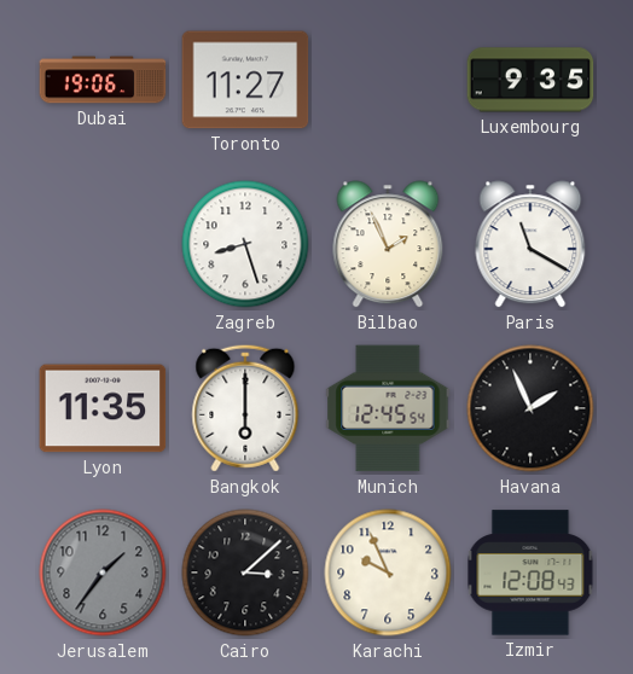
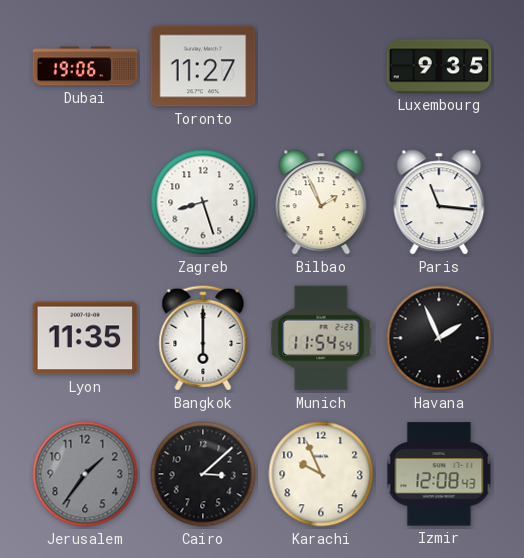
Paris: 11:20 -> 11:16 (439, 202)
Munich: 12:45 -> 11:54 (321, 338)
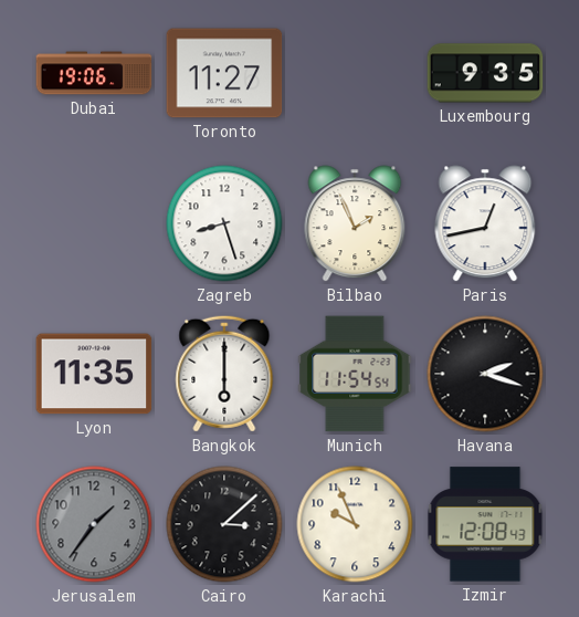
Paris: 11:16 -> 12:43 (485, 223)
Havana: 1:56 -> 2:18 (485, 374)
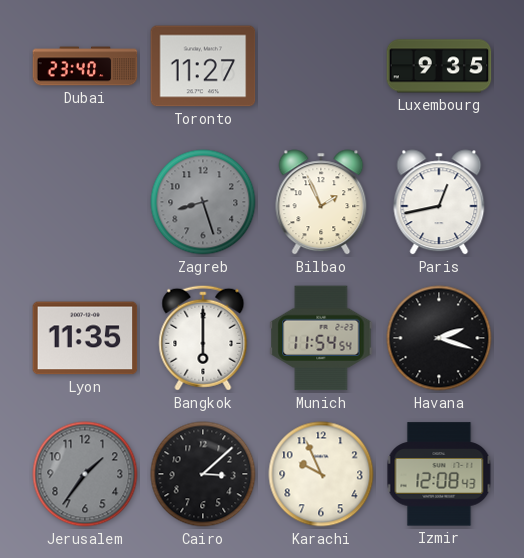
Dubai: 19:06 -> 23:40 (85, 66)
Zagreb dial: white -> grey (203, 202)
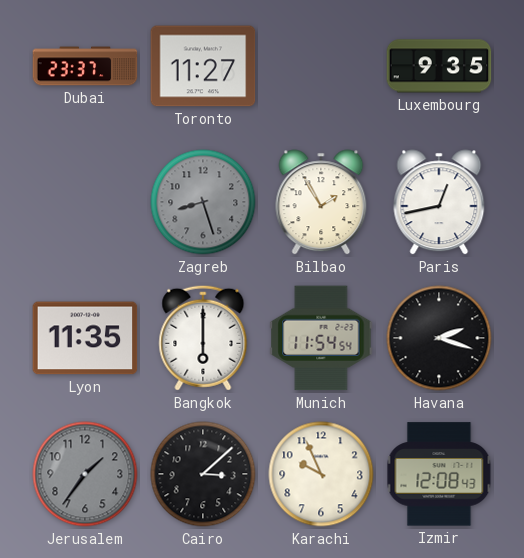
Dubai: 23:40 -> 23:37 (85, 66)
Bilbao: 1:56 -> 1:55 (321, 202)
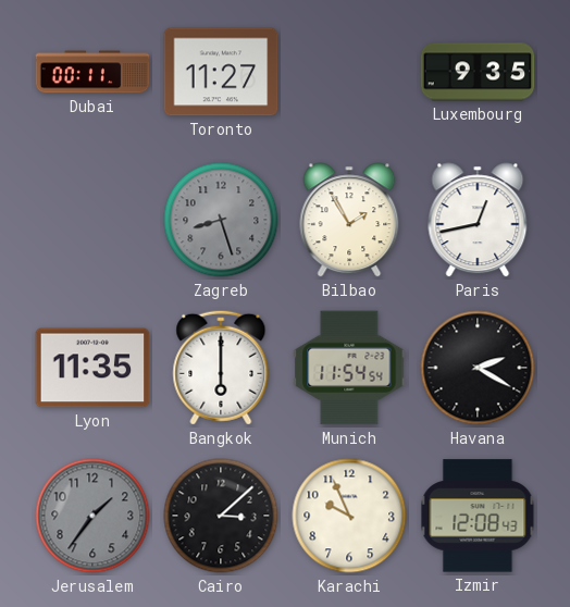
Dubai: 23:37 -> 00:11 (92, 72)
Havana: 2:18 -> 2:20 (478, 368)
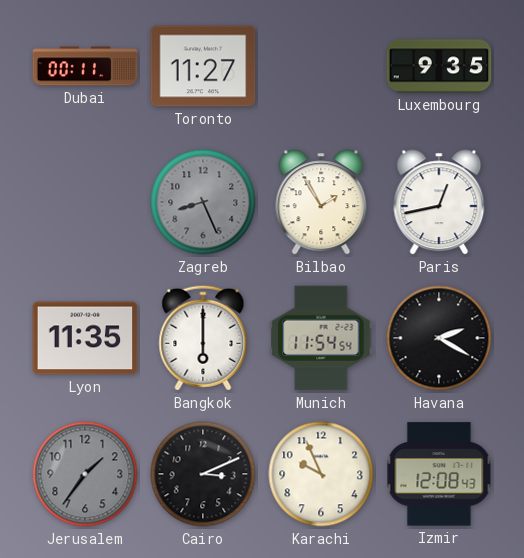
Zagreb: 8:27 -> 8:26 (203, 202)
Cairo: 3:08 -> 3:11 (203, 474)
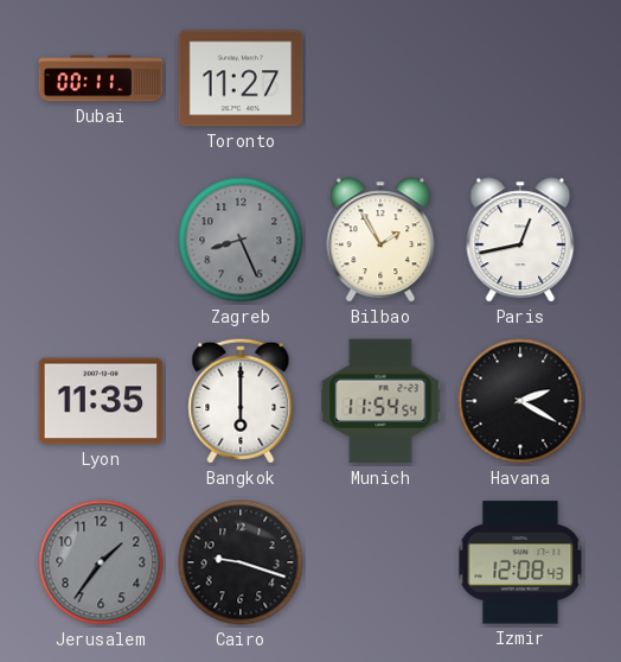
Luxembourg: 9:35 -> none (439, 66)
Cairo: 3:11 -> 9:18 (241, 562)
Karachi: 9:56 -> none (321, 474)
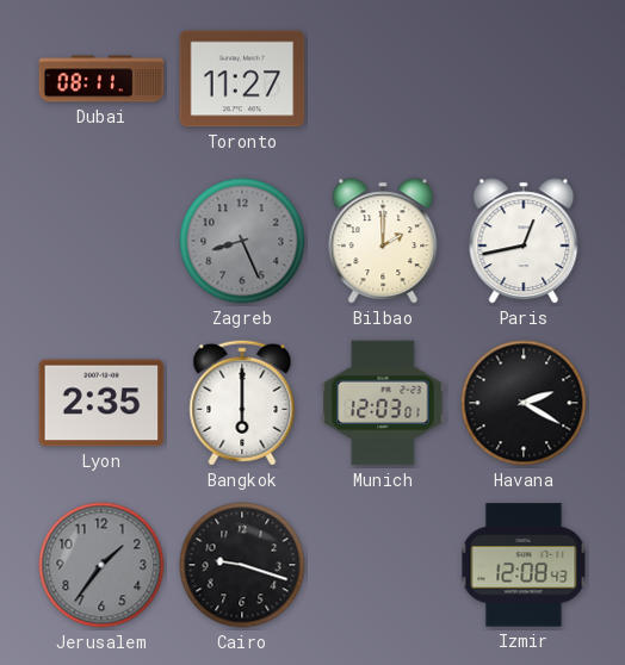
Dubai: 00:11 -> 08:11 (101, 79)
Bilbao: 1:55 -> 2:00 (383, 241)
Lyon: 11:35 -> 2:35 (101, 403)
Munich: 11:54 -> 12:03 (383, 403)
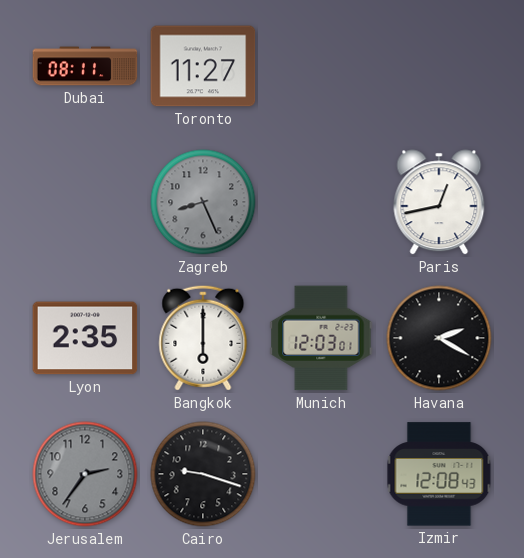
Bilbao: 2:00 -> none (383, 241)
Jerusalem: 1:36 -> 2:36 (85, 474)
